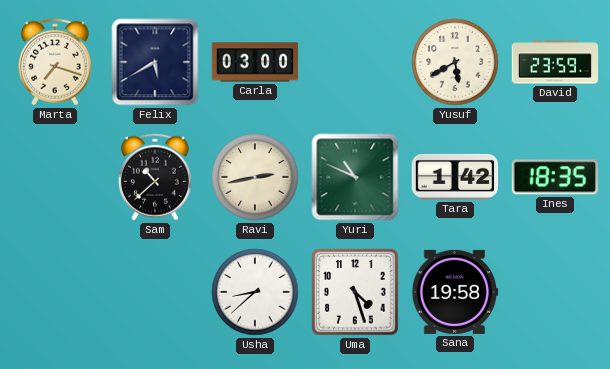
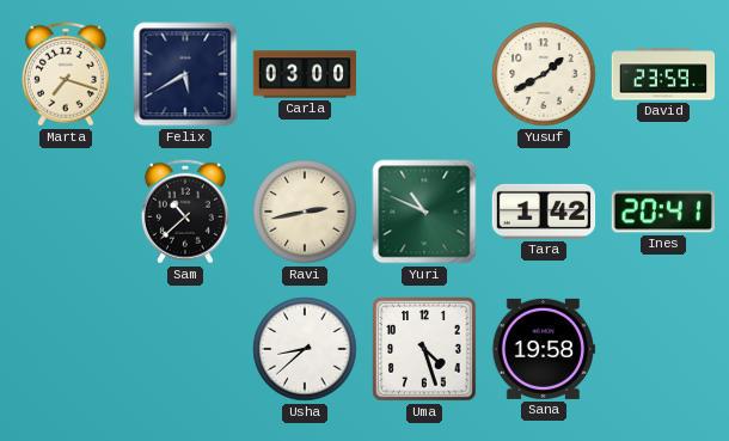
Yusuf: 5:40 -> 1:40 (544, 74)
Ines: 18:35 -> 20:41 (663, 212)
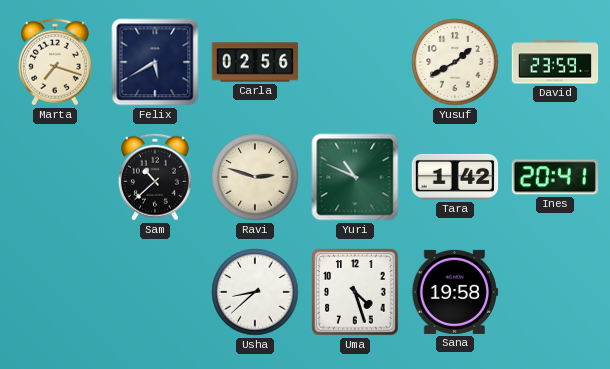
Carla: 03:00 -> 02:56 (255, 62)
Ravi: 2:43 -> 2:48 (255, 177)
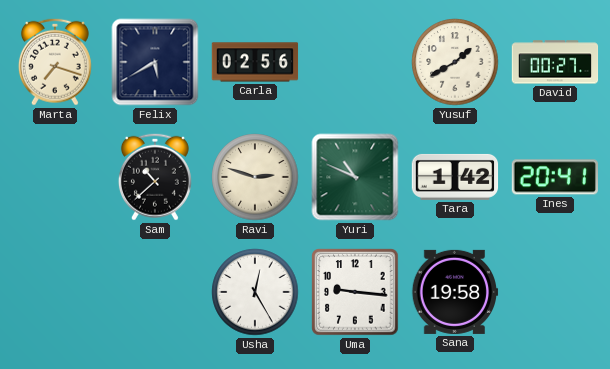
David: 23:59 -> 00:27 (555, 62)
Usha: 8:38 -> 12:25 (255, 292)
Uma: 4:27 -> 9:16 (355, 292)
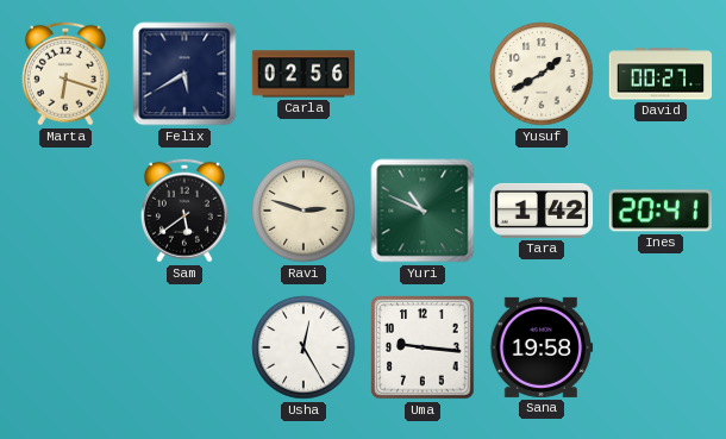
Marta: 7:18 -> 6:18 (65, 74)
Sam: 10:38 -> 5:39 (184, 211)
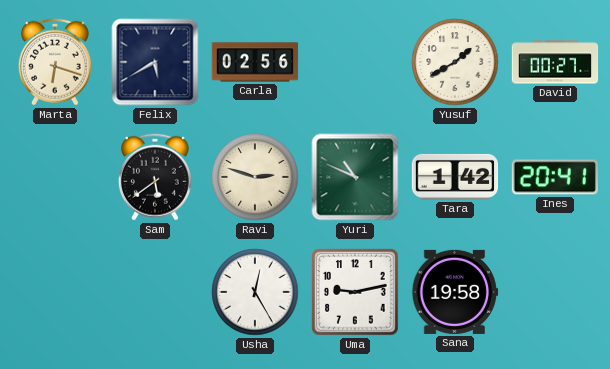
Uma: 9:16 -> 9:13 (355, 292)
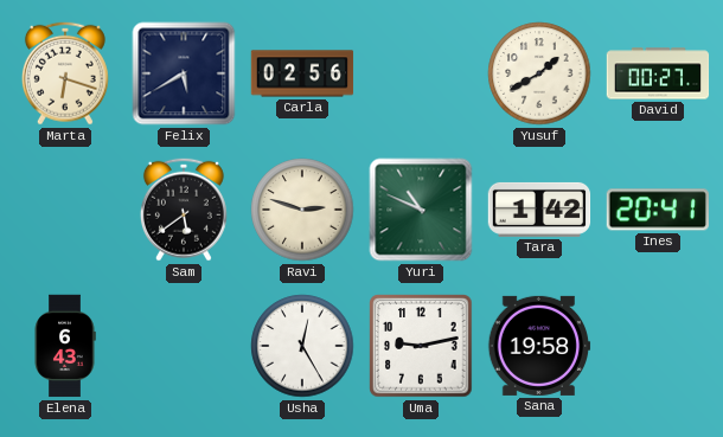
Elena: none -> 6:43 (65, 346)
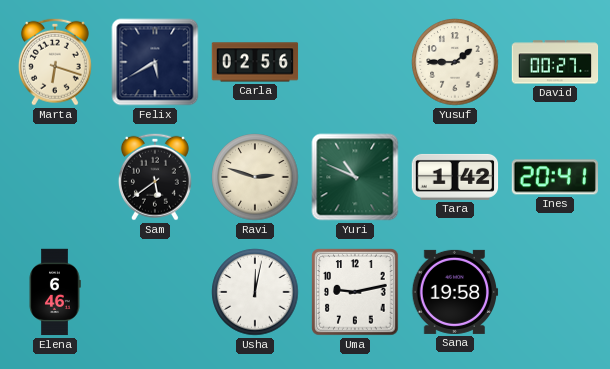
Yusuf: 1:40 -> 1:45 (455, 62)
Elena: 6:43 -> 6:46 (55, 292)
Usha: 12:25 -> 12:02 (255, 292)
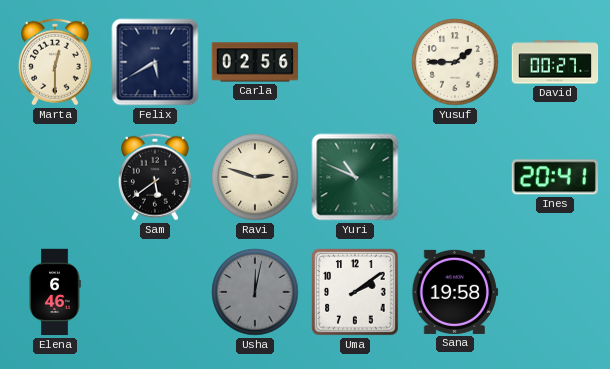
Marta: 6:18 -> 12:30 (55, 62)
Tara: 1:42 -> none (455, 177)
Usha dial: white -> grey (255, 292)
Uma: 9:13 -> 2:09 (355, 292)
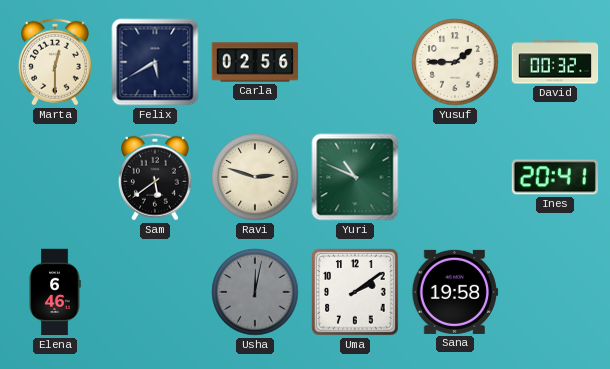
David: 00:27 -> 00:32 (555, 62)
